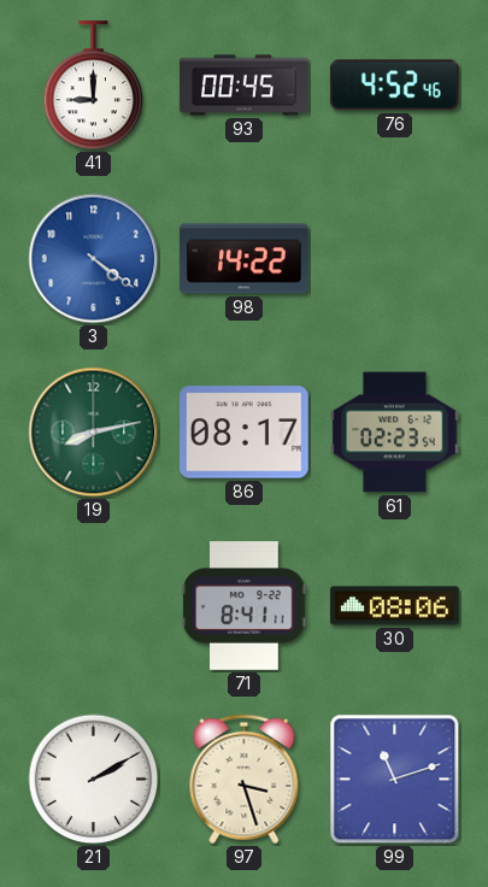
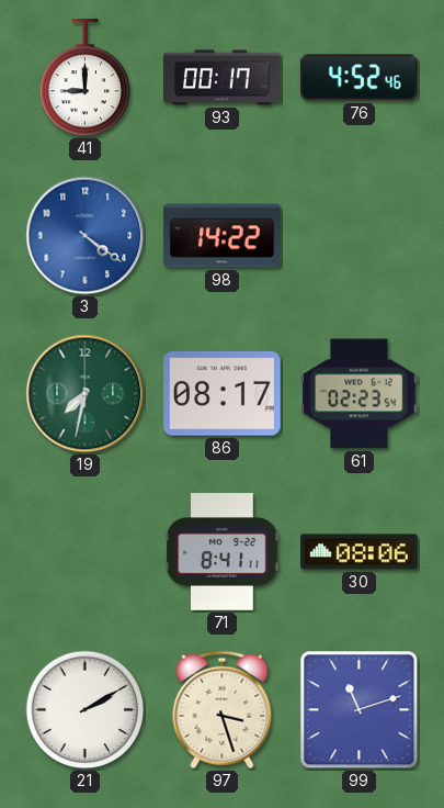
93: 00:45 -> 00:17 (223, 78)
19: 8:13 -> 7:32 (86, 394)
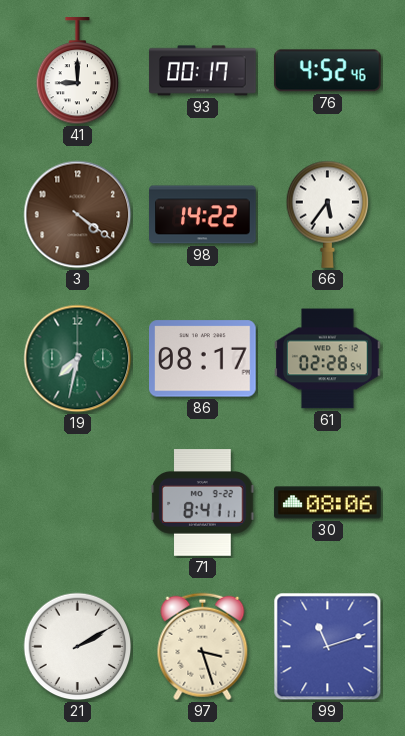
3 dial: blue -> brown (78, 215)
66: none -> 5:36 (328, 214)
61: 02:23 -> 02:28 (328, 359)
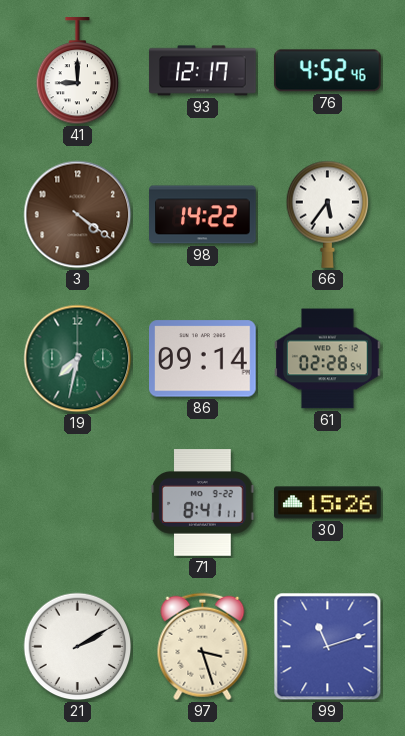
93: 00:17 -> 12:17 (203, 71)
86: 08:17 -> 09:14 (203, 359)
30: 08:06 -> 15:26 (328, 503)
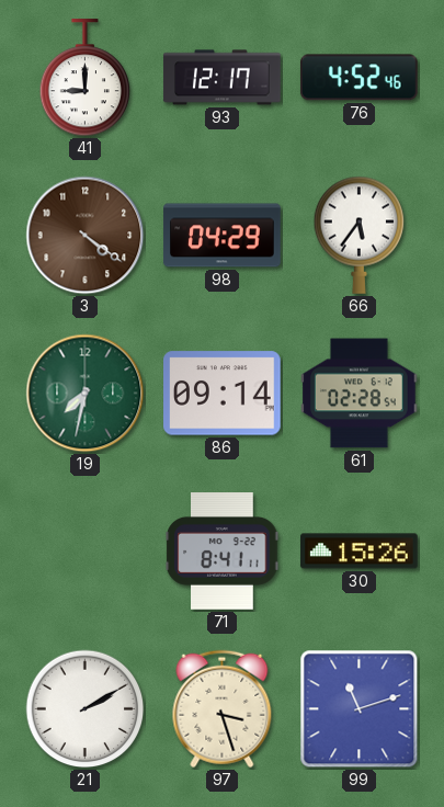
98: 14:22 -> 04:29 (223, 236)
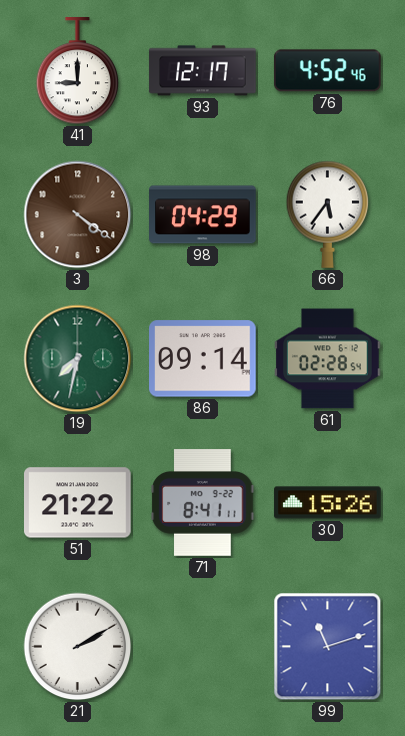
51: none -> 21:22 (78, 503)
97: 3:27 -> none (223, 709)
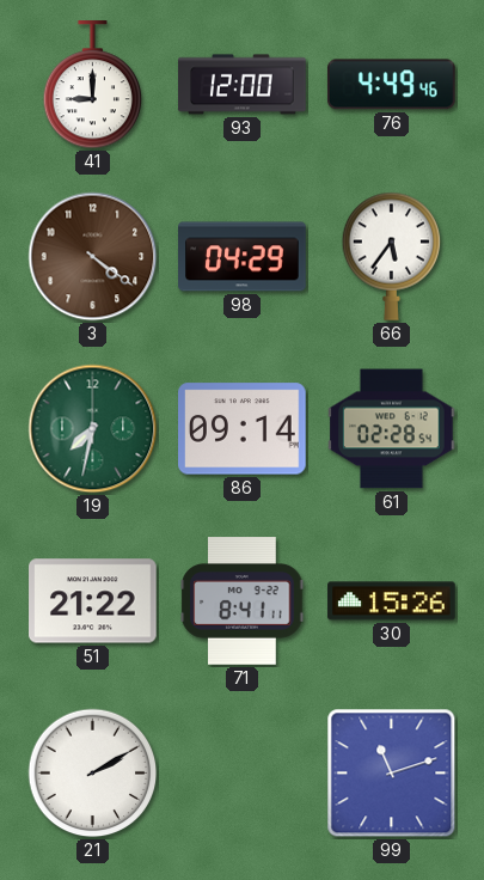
93: 12:17 -> 12:00 (243, 85)
76: 4:52 -> 4:49 (391, 85)
